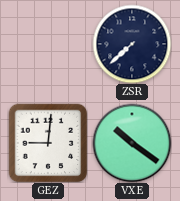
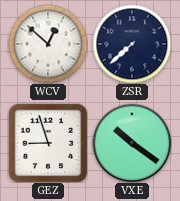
WCV: none -> 12:52 (48, 44)
GEZ: 9:01 -> 8:57 (48, 143)
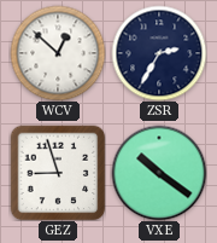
ZSR: 7:38 -> 2:35 (159, 53)
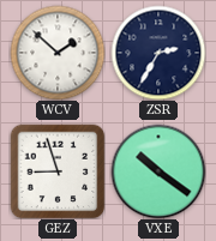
WCV: 12:52 -> 1:52 (58, 53)
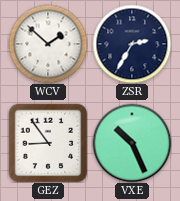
GEZ: 8:57 -> 8:54 (48, 143)
VXE: 10:21 -> 10:26 (132, 143)
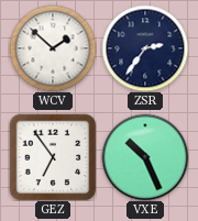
ZSR: 2:35 -> 2:36 (145, 48)
GEZ: 8:54 -> 6:54 (53, 157)
